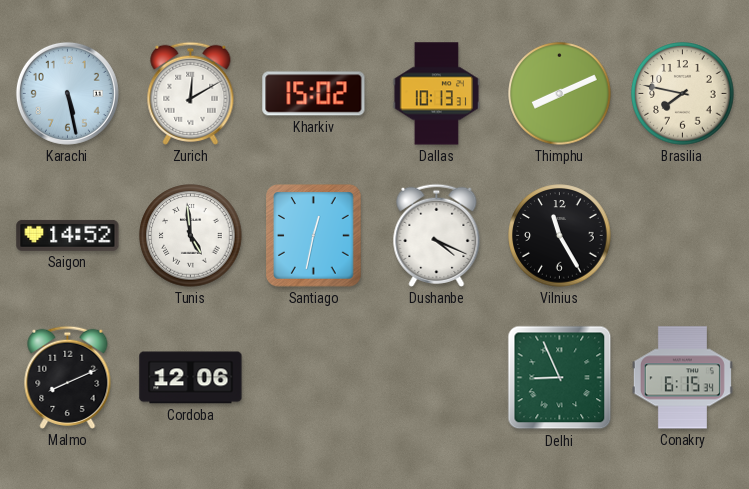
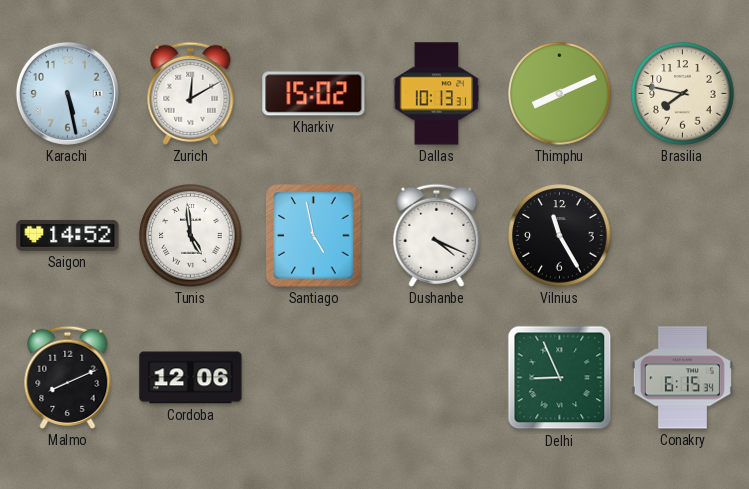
Santiago: 12:32 -> 4:58 (314, 236)
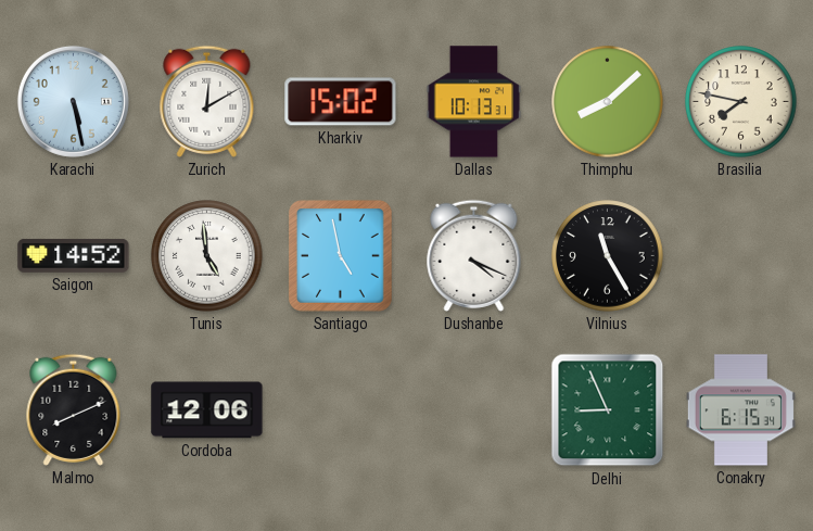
Thimphu: 8:11 -> 8:08 (608, 102)
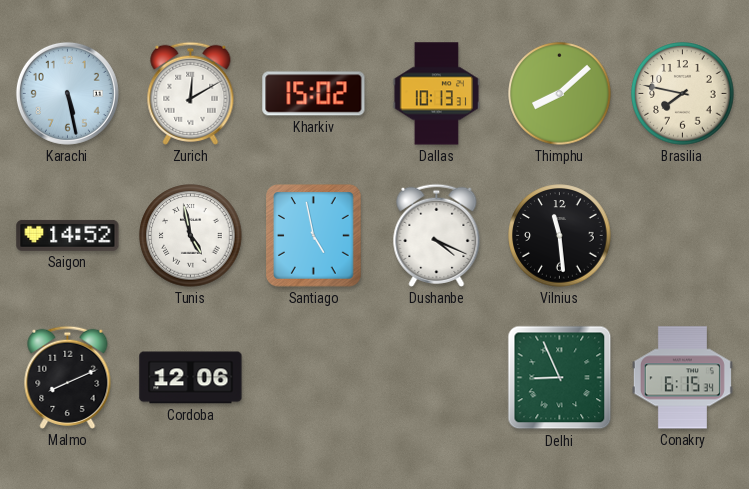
Tunis: 4:59 -> 4:58 (191, 236)
Vilnius: 11:25 -> 11:29 (560, 236)
